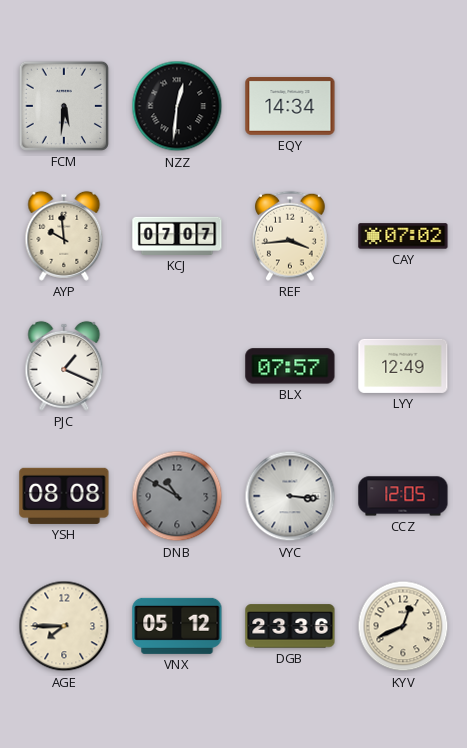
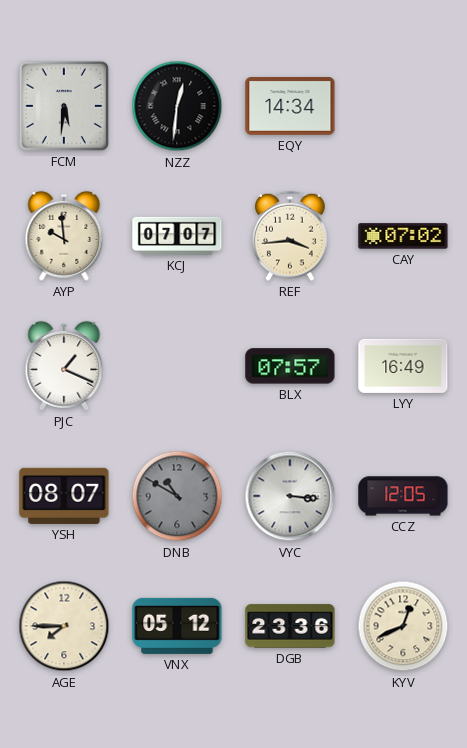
LYY: 12:49 -> 16:49 (403, 366)
YSH: 08:08 -> 08:07 (64, 496)
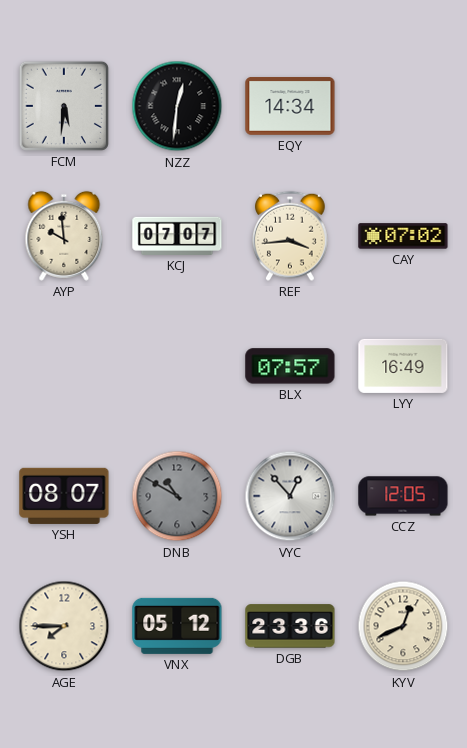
PJC: 1:19 -> none (64, 366)
VYC: 3:16 -> 12:53 (290, 496)
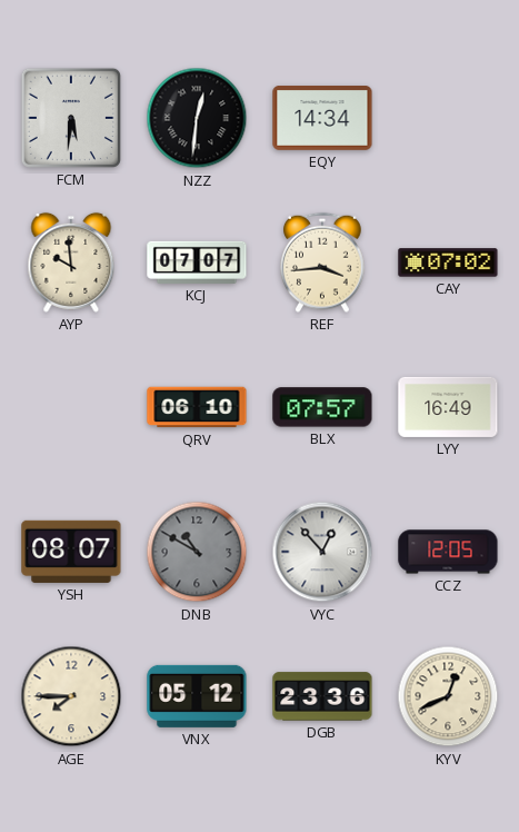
QRV: none -> 06:10 (197, 407)
